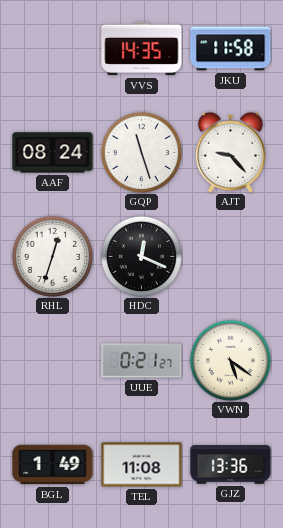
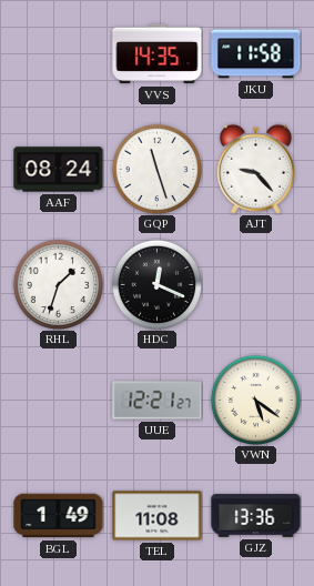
RHL: 12:33 -> 1:33 (58, 284)
UUE: 0:21 -> 12:21 (158, 401)
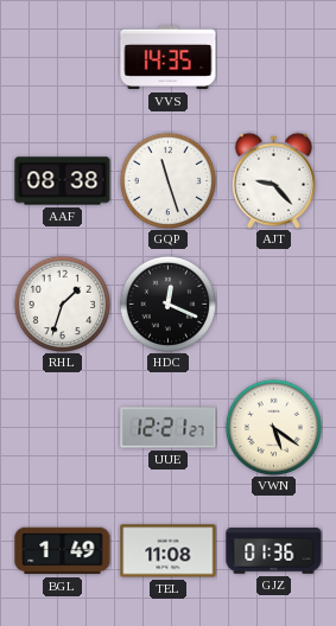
JKU: 11:58 -> none (256, 54)
AAF: 08:24 -> 08:38 (63, 181)
GJZ: 13:36 -> 01:36 (274, 551)
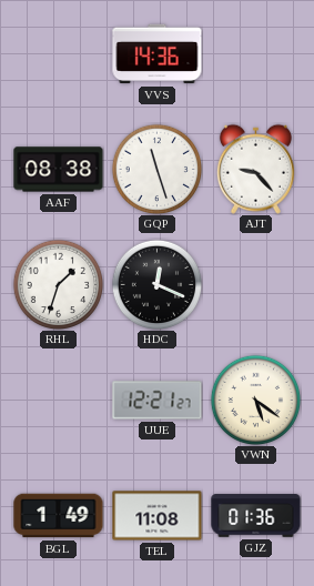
VVS: 14:35 -> 14:36 (158, 54)
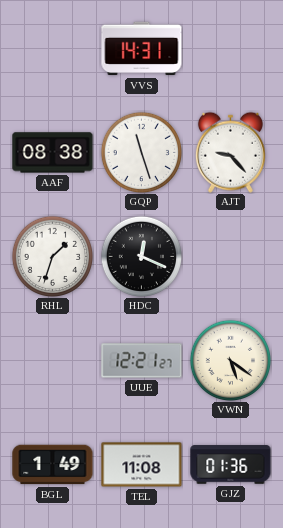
VVS: 14:36 -> 14:31 (142, 49)
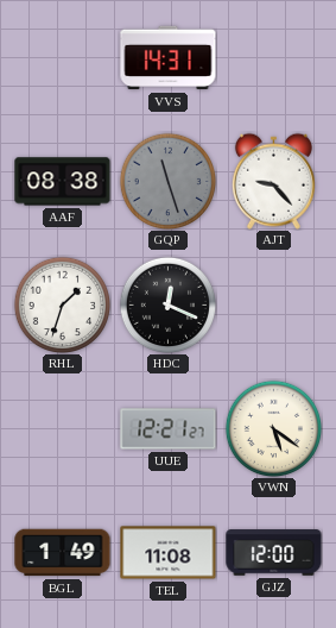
GQP dial: white -> grey (167, 181)
GJZ: 01:36 -> 12:00 (274, 553)
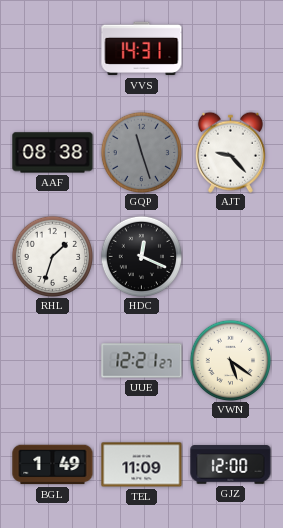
TEL: 11:08 -> 11:09 (142, 465)
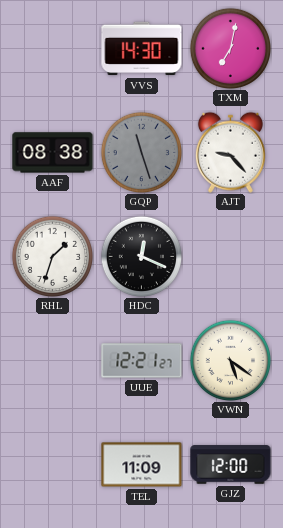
VVS: 14:31 -> 14:30 (142, 49)
TXM: none -> 7:02 (230, 48)
BGL: 1:49 -> none (53, 465)
